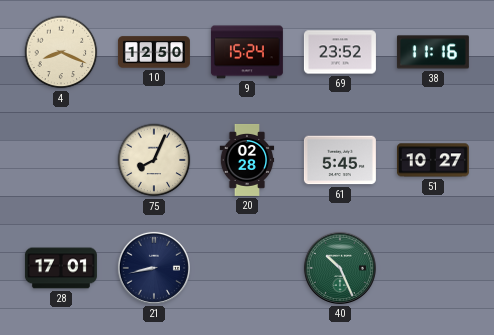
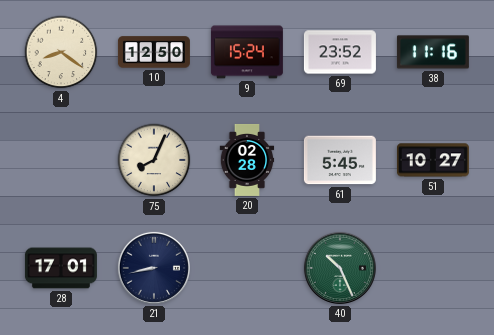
4: 8:19 -> 8:21 (61, 52)
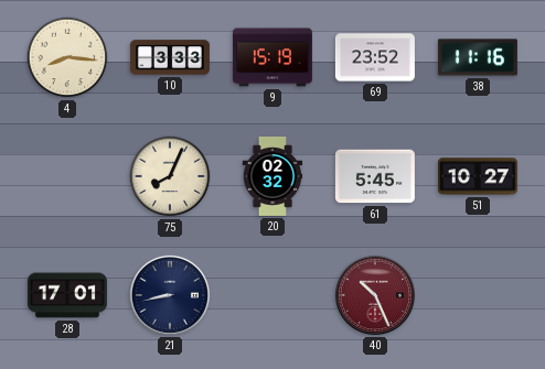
4: 8:21 -> 8:16 (67, 57)
10: 12:50 -> 3:33 (170, 57)
9: 15:24 -> 15:19 (272, 57)
20: 02:28 -> 02:32 (272, 176)
40 dial: green -> burgundy (375, 295)
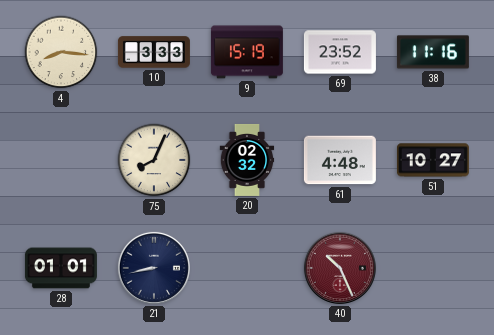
61: 5:45 -> 4:48 (340, 160)
28: 17:01 -> 01:01 (61, 268)
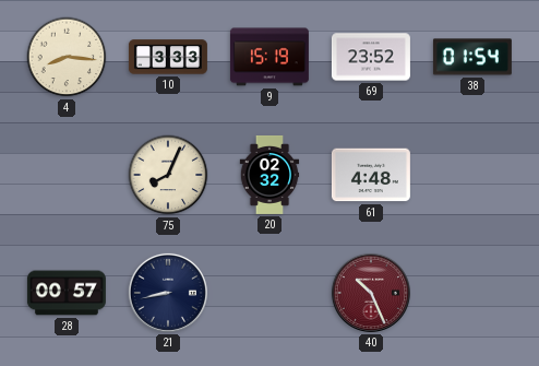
38: 11:16 -> 01:54 (472, 57)
51: 10:27 -> none (433, 160)
28: 01:01 -> 00:57 (67, 293)
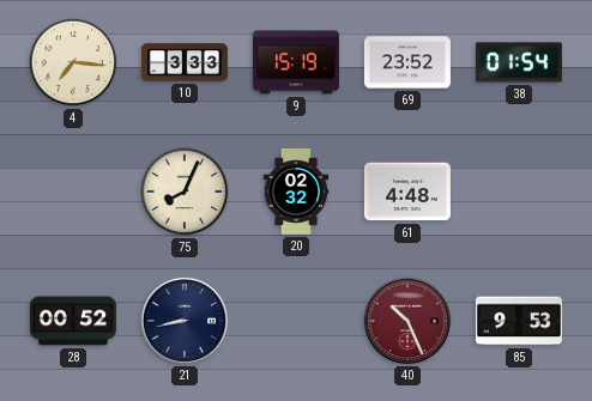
4: 8:16 -> 7:16 (73, 62)
28: 00:57 -> 00:52 (73, 321)
85: none -> 9:53 (519, 321)
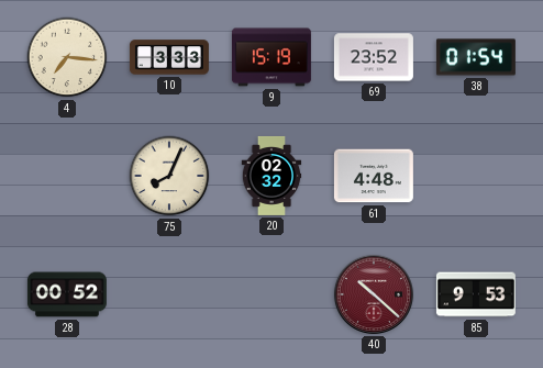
21: 8:43 -> none (185, 321)
40: 10:26 -> 10:22 (374, 294)
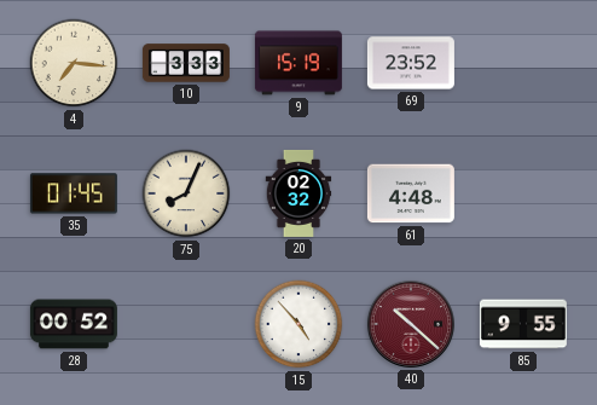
38: 01:54 -> none (476, 57)
35: none -> 01:45 (74, 193)
15: none -> 4:53 (298, 324)
85: 9:53 -> 9:55 (523, 324)
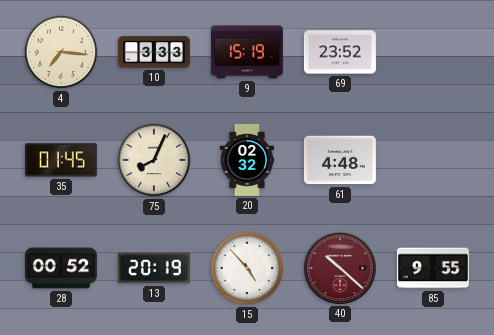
13: none -> 20:19 (154, 268)
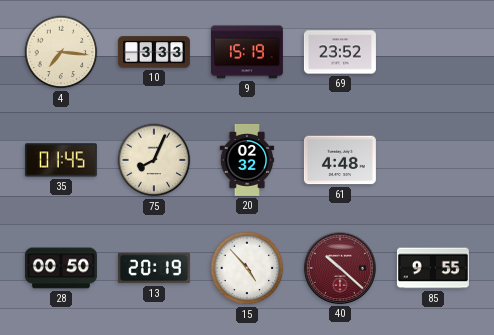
28: 00:52 -> 00:50 (61, 268)
